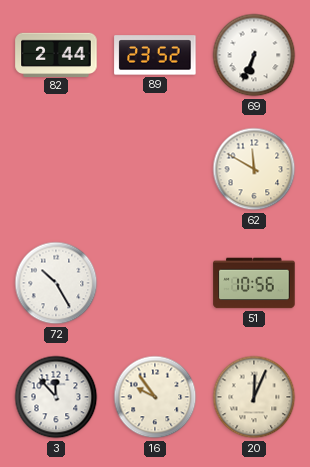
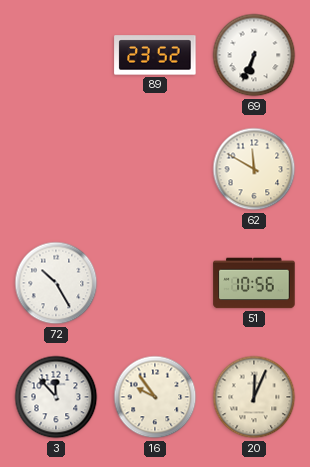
82: 2:44 -> none (56, 54)
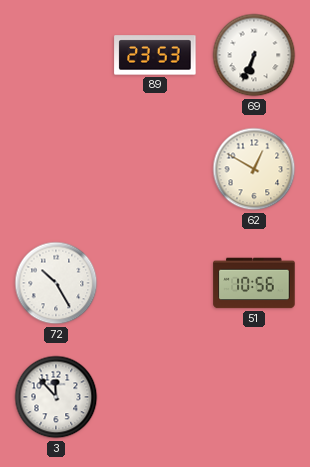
89: 23:52 -> 23:53 (155, 55)
62: 11:50 -> 12:50 (254, 169)
16: 9:54 -> none (155, 397)
20: 12:04 -> none (254, 397)
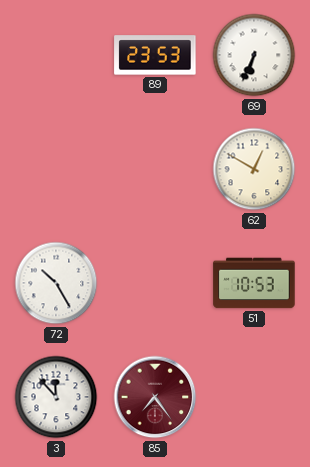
51: 10:56 -> 10:53 (254, 283)
85: none -> 7:24 (155, 397)
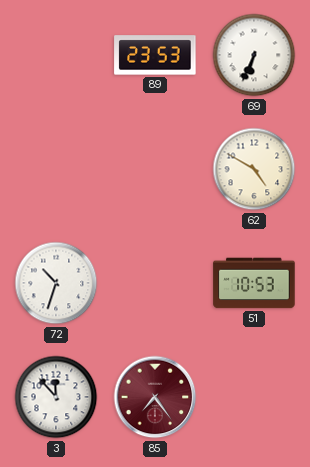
62: 12:50 -> 4:50 (254, 169)
72: 10:25 -> 10:33 (56, 283)
